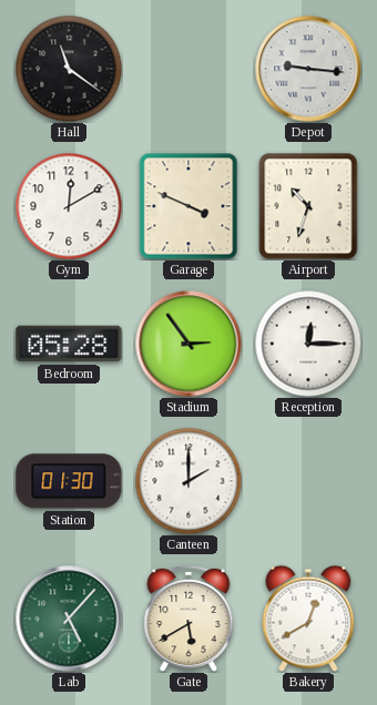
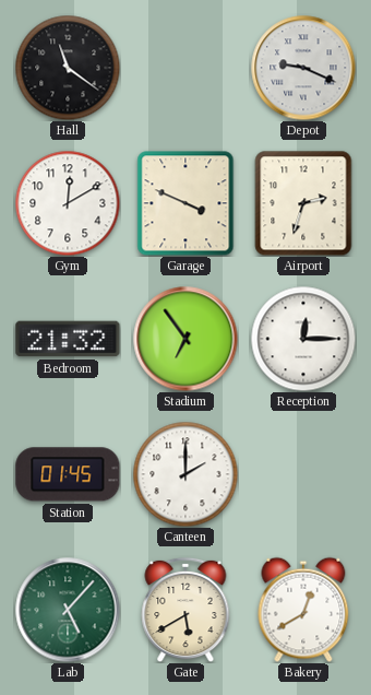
Depot: 9:16 -> 9:19 (303, 68)
Airport: 10:33 -> 2:33 (303, 203)
Bedroom: 05:28 -> 21:32 (68, 339)
Stadium: 2:54 -> 6:54 (185, 339)
Station: 01:30 -> 01:45 (68, 474)
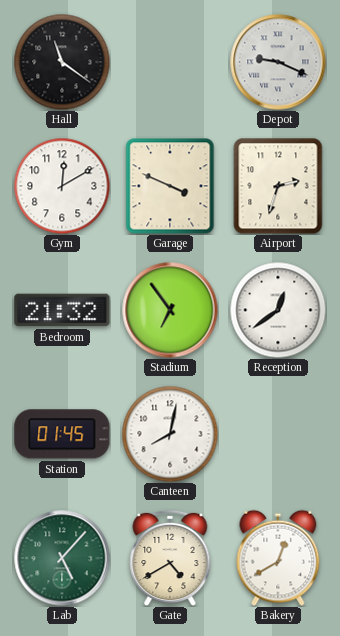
Reception: 12:15 -> 12:39 (278, 310)
Canteen: 2:00 -> 8:02 (170, 434)
Gate: 5:40 -> 4:40 (170, 558)
